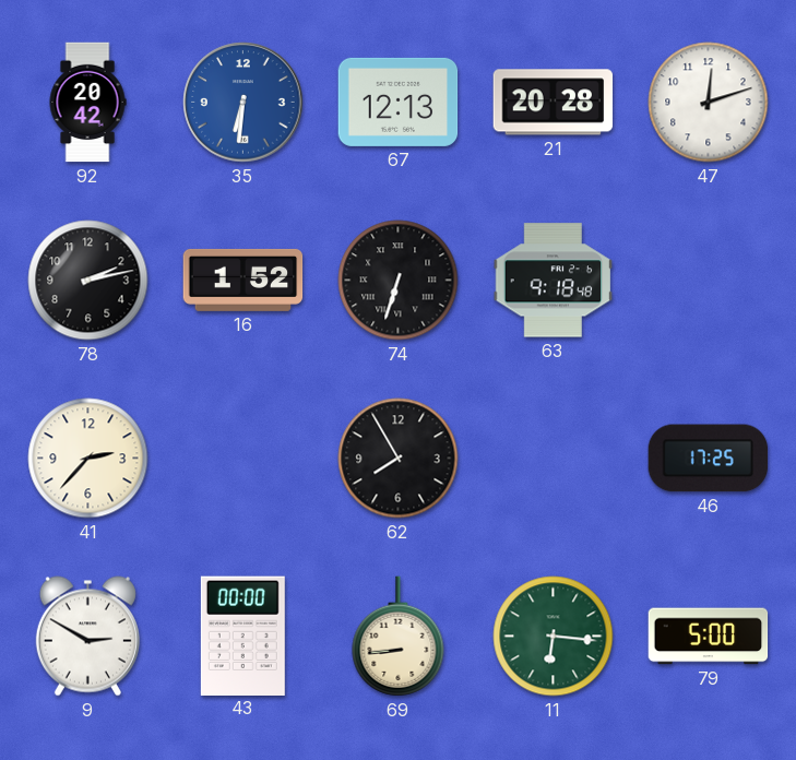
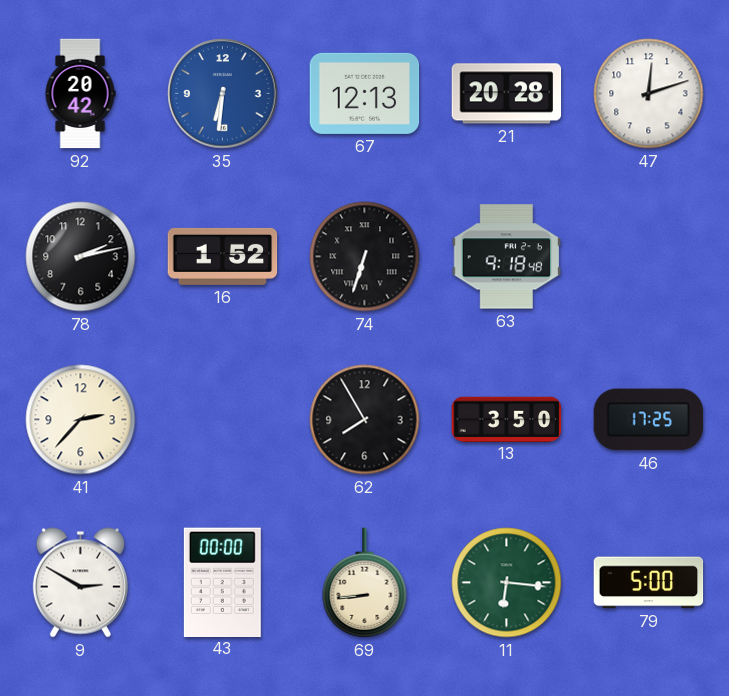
13: none -> 3:50 (507, 419)
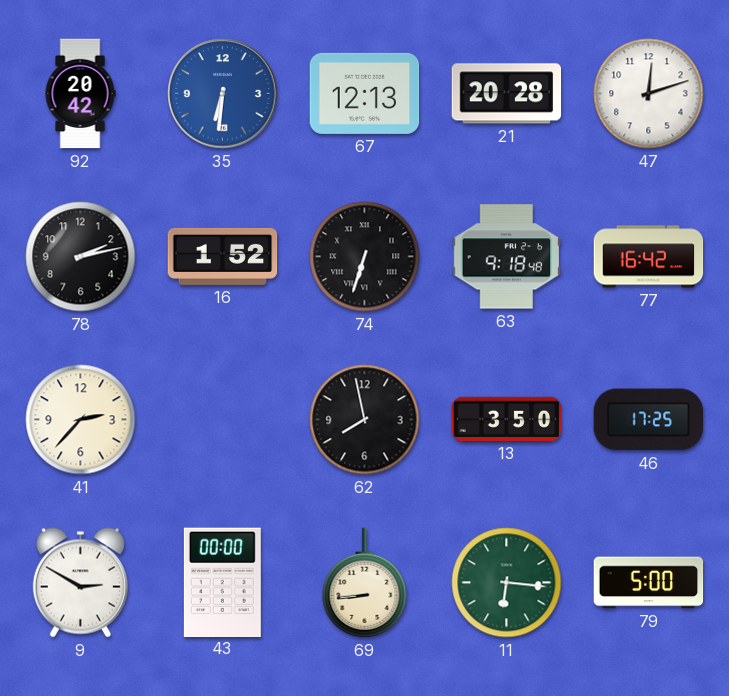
77: none -> 16:42 (649, 257)
62: 7:55 -> 7:58 (365, 420)
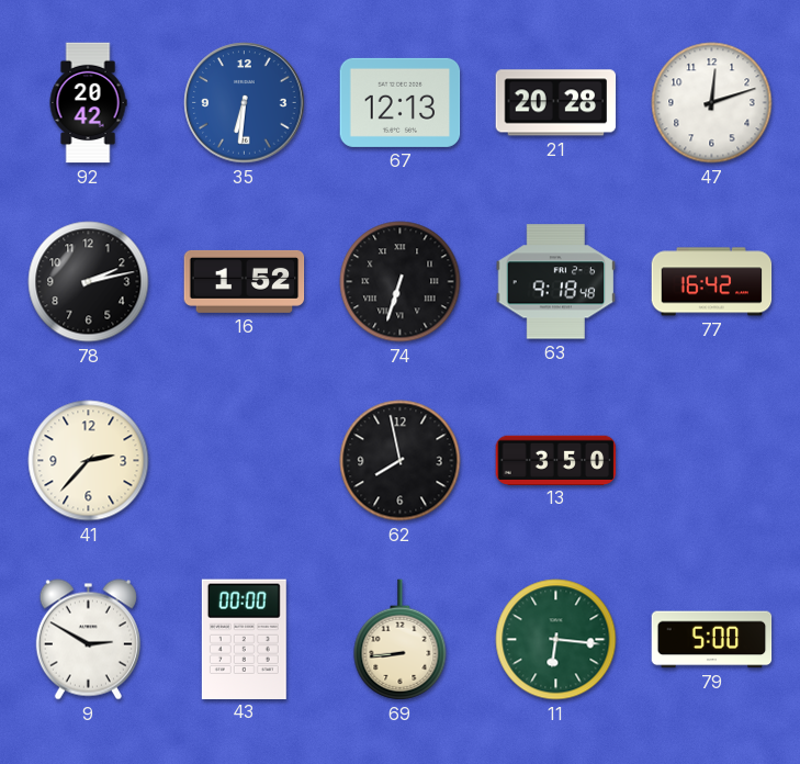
46: 17:25 -> none (649, 420)
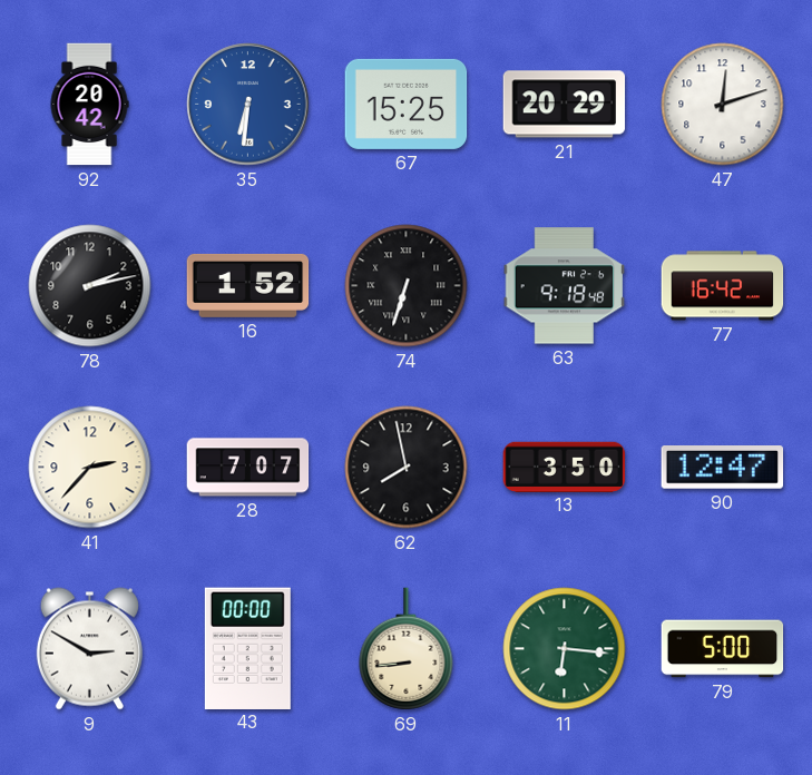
67: 12:13 -> 15:25 (407, 104)
21: 20:28 -> 20:29 (565, 105)
28: none -> 7:07 (248, 468)
90: none -> 12:47 (723, 468)
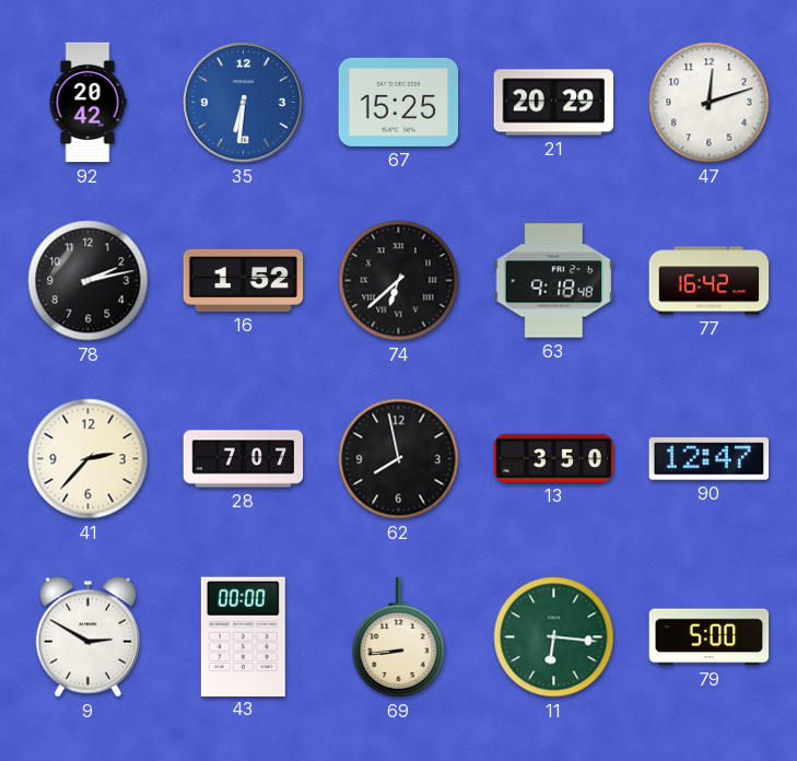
74: 6:33 -> 6:38 (399, 281)
